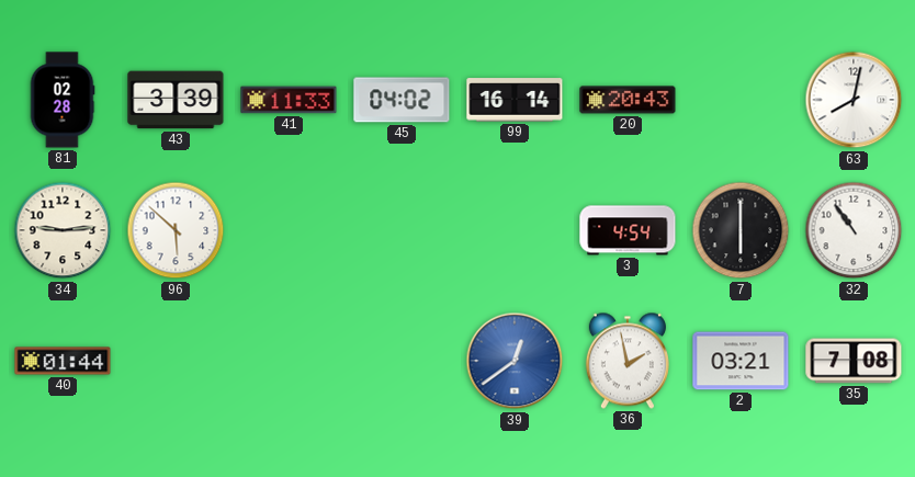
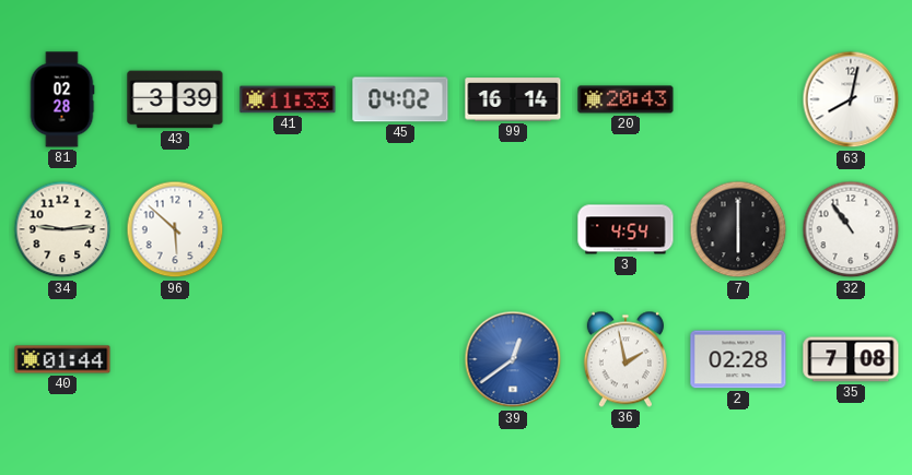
2: 03:21 -> 02:28 (738, 359)
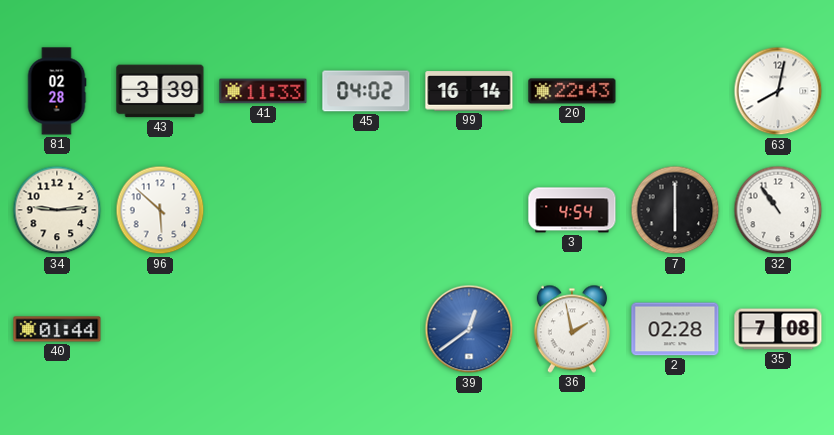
20: 20:43 -> 22:43 (572, 91)
